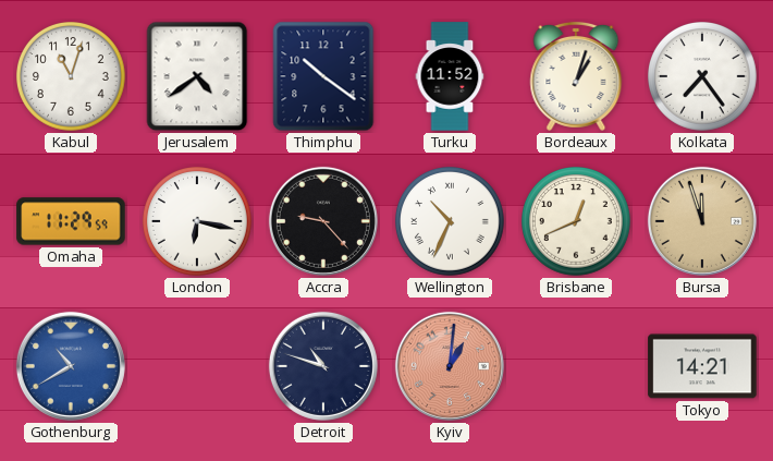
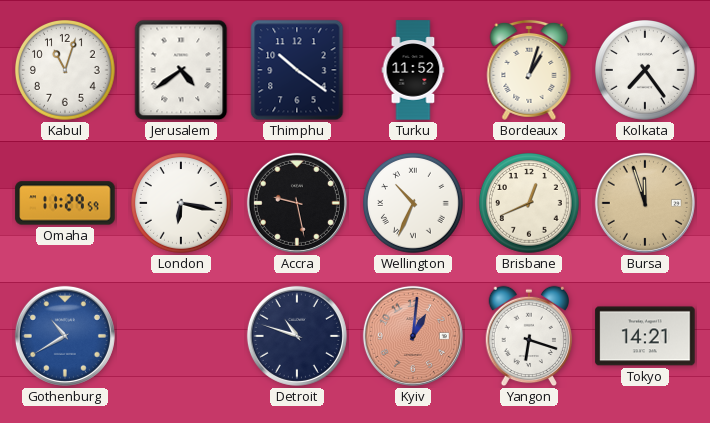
Accra: 9:23 -> 9:28 (297, 203)
Yangon: none -> 6:18 (529, 336)
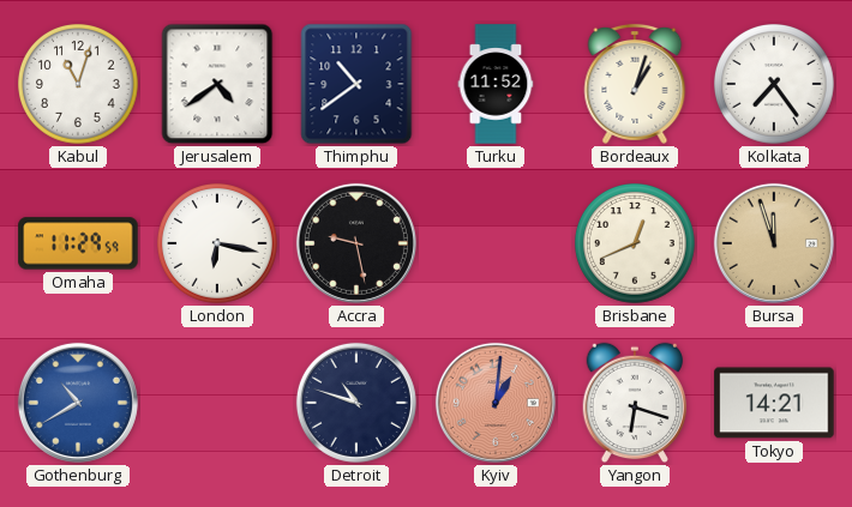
Thimphu: 10:21 -> 10:39 (356, 84)
Wellington: 10:34 -> none (414, 204)
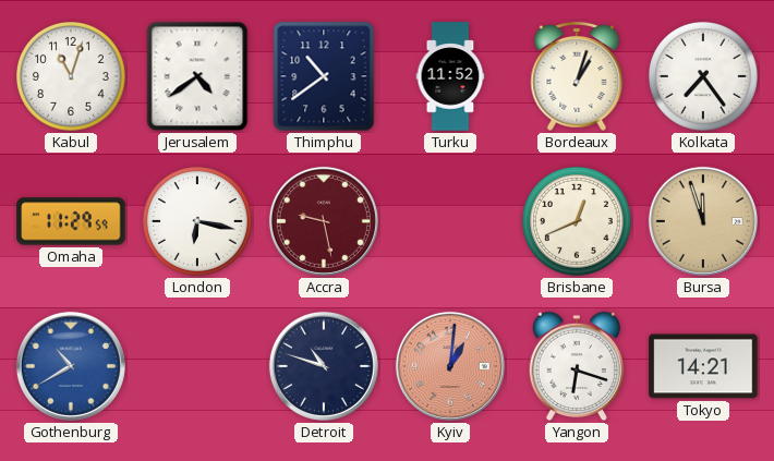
Accra dial: black -> burgundy (324, 221)
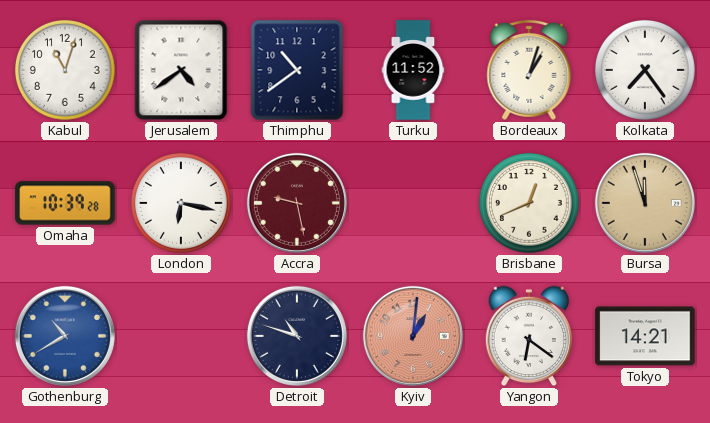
Omaha: 11:29 -> 10:39 (65, 203)
Yangon: 6:18 -> 6:21 (529, 336)
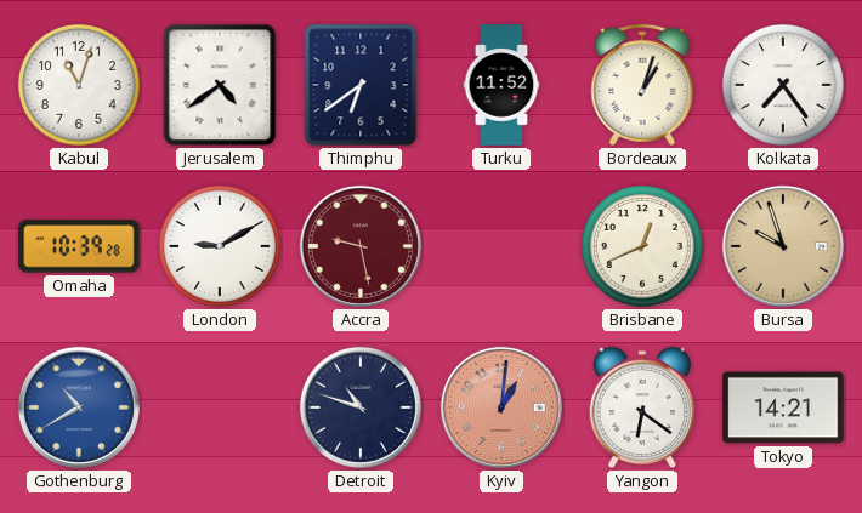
Thimphu: 10:39 -> 6:39 (361, 85)
London: 6:17 -> 9:10 (221, 247)
Bursa: 11:57 -> 9:57 (783, 246)
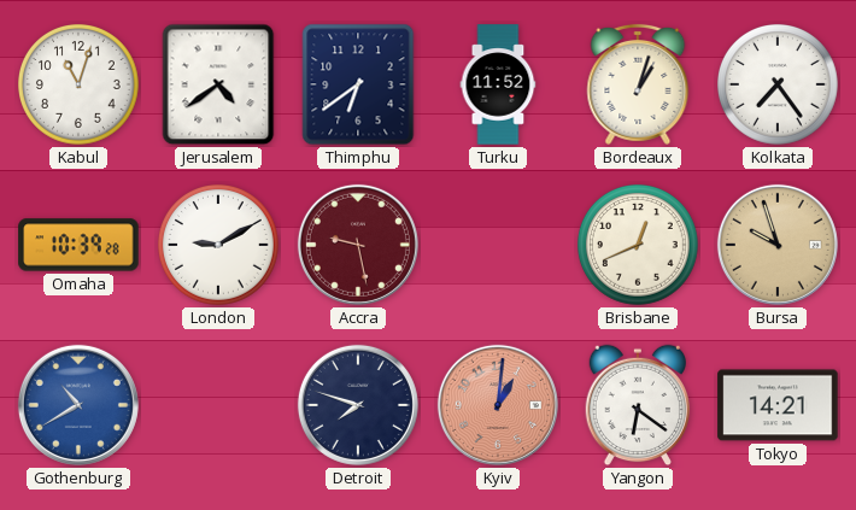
Detroit: 10:48 -> 7:48 (358, 405)
